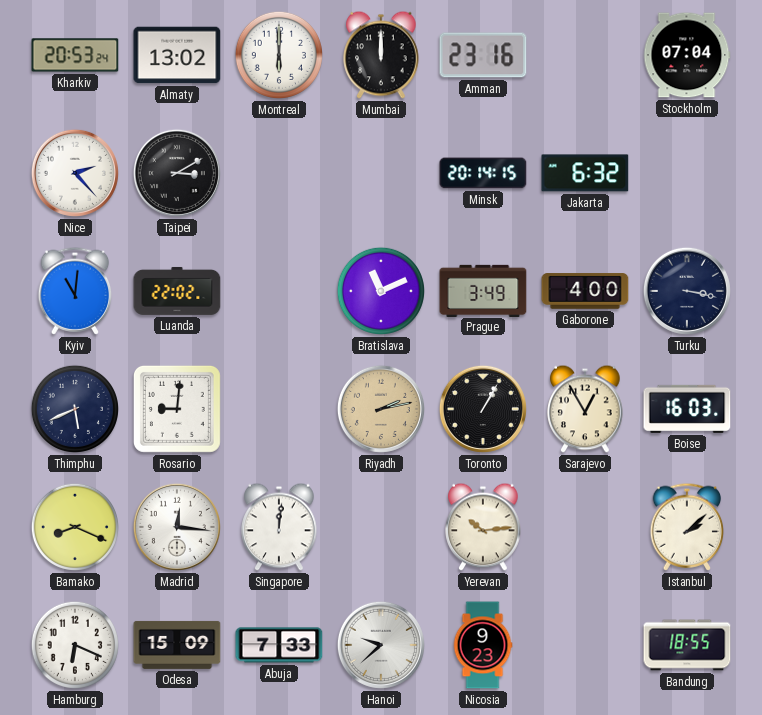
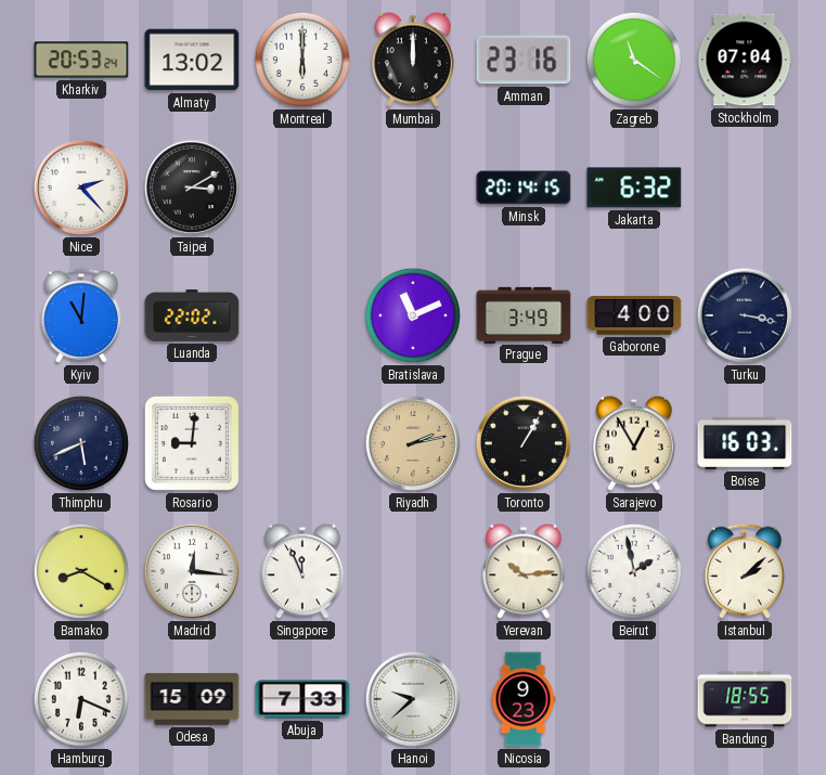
Zagreb: none -> 11:21 (634, 60)
Bamako: 8:19 -> 8:20 (81, 571)
Singapore: 12:01 -> 11:56 (302, 571)
Beirut: none -> 1:58 (634, 571)
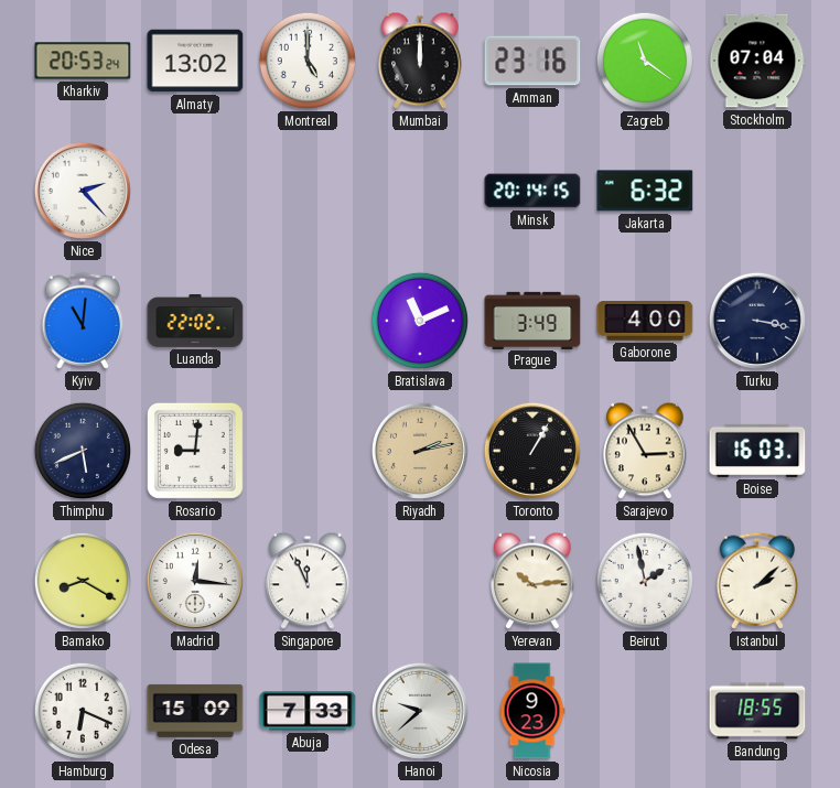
Montreal: 6:00 -> 5:00 (308, 61)
Taipei: 3:10 -> none (192, 188)
Sarajevo: 12:55 -> 2:55 (645, 451)
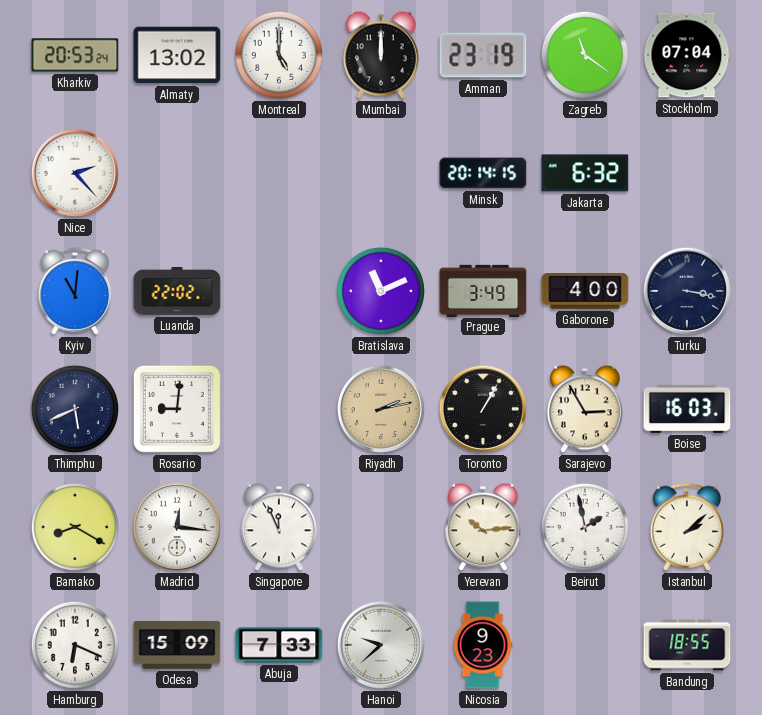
Amman: 23:16 -> 23:19 (483, 55)
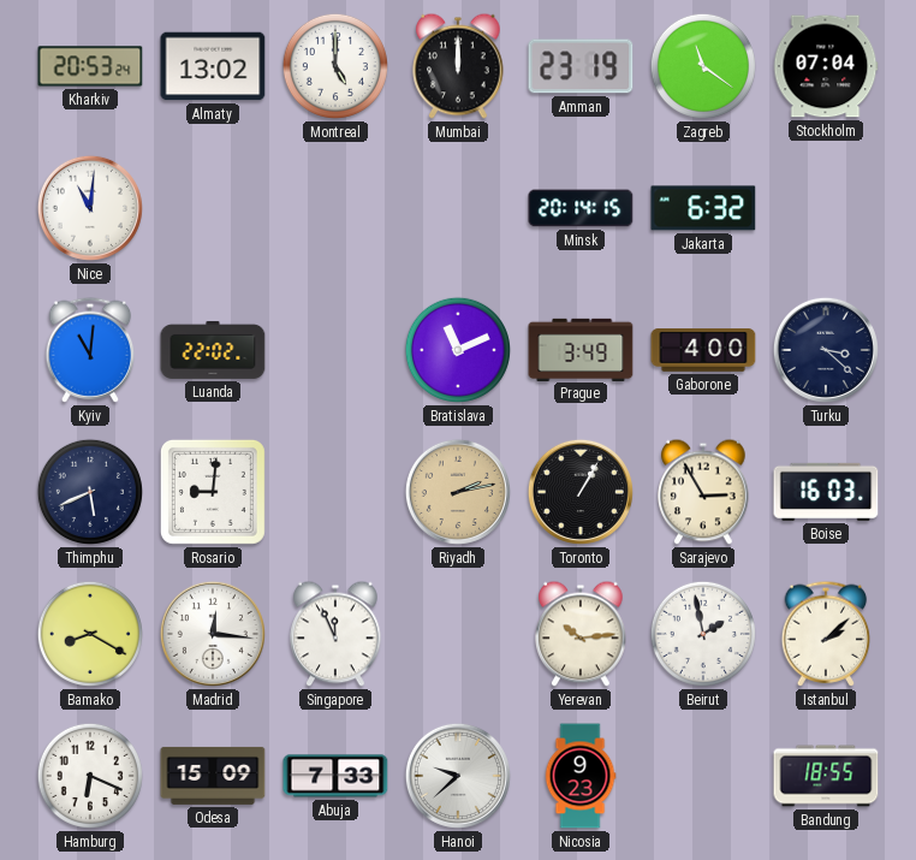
Nice: 2:23 -> 11:01 (90, 208)
Turku: 3:17 -> 3:22 (826, 350)
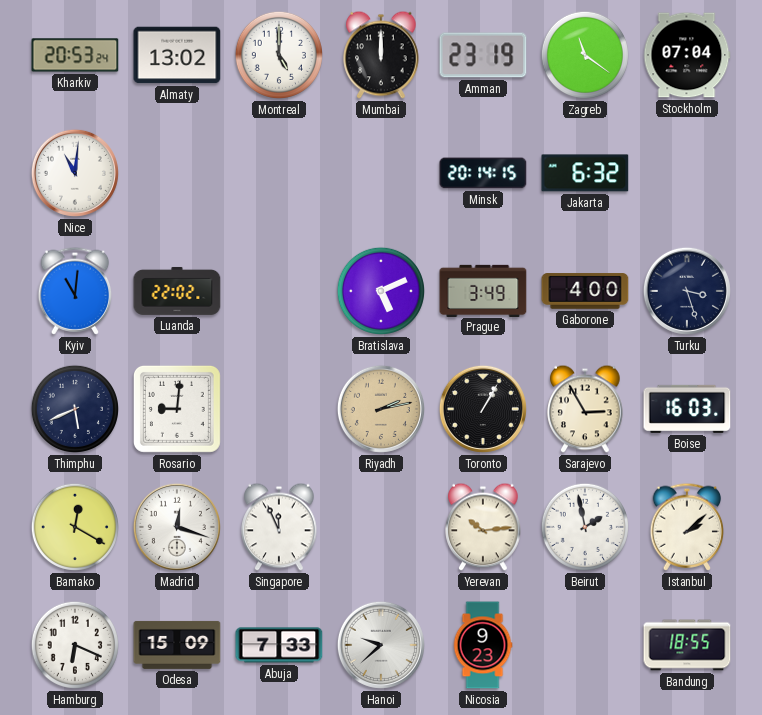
Bratislava: 11:11 -> 5:11 (381, 291)
Turku: 3:22 -> 3:27 (687, 291)
Bamako: 8:20 -> 12:20 (75, 527)
Madrid: 12:16 -> 12:18 (177, 527)
